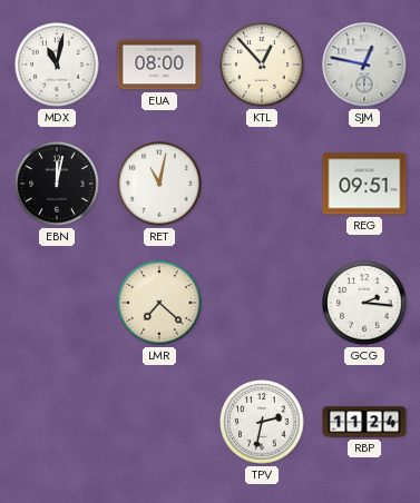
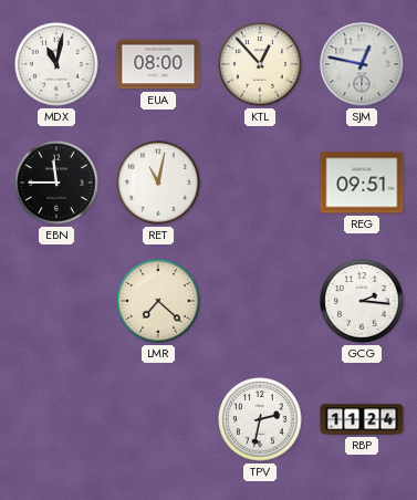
EBN: 12:02 -> 11:45 (56, 183)
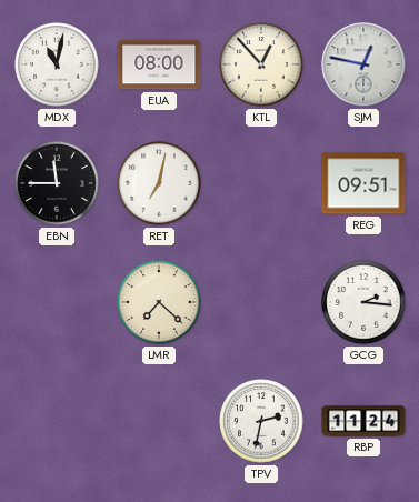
RET: 11:02 -> 7:02 (159, 183)
